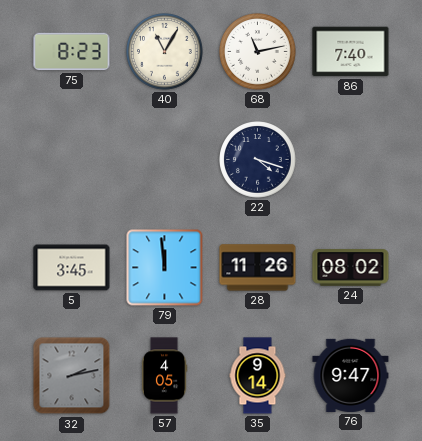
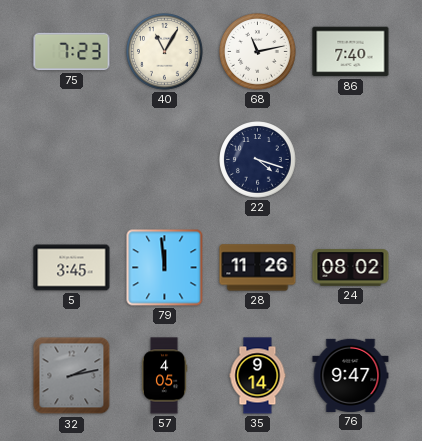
75: 8:23 -> 7:23 (72, 52)
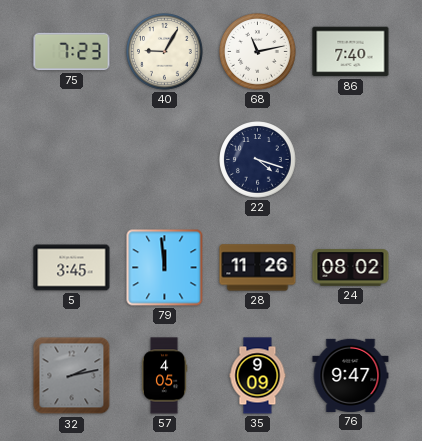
40: 11:05 -> 9:05 (165, 52)
35: 9:14 -> 9:09 (258, 376)
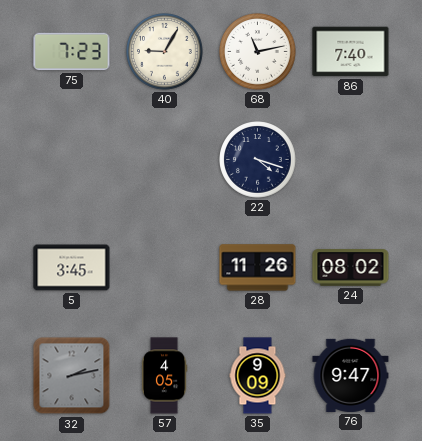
79: 11:59 -> none (165, 268)
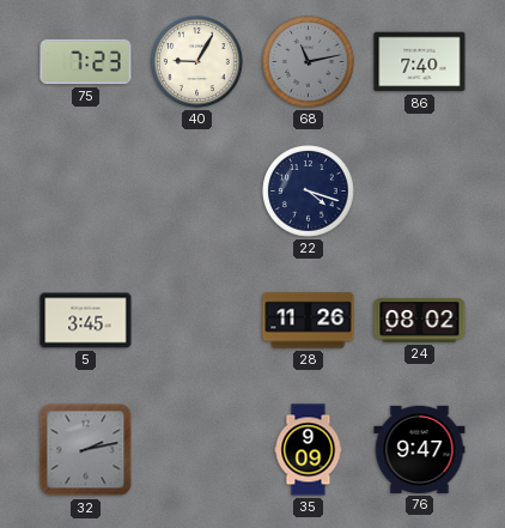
68 dial: white -> grey (309, 62)
57: 4:05 -> none (164, 376)
